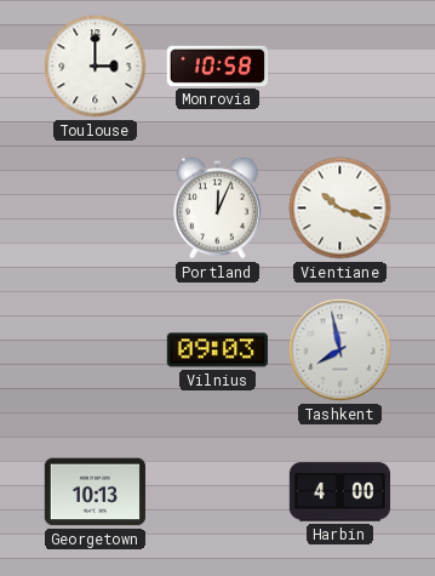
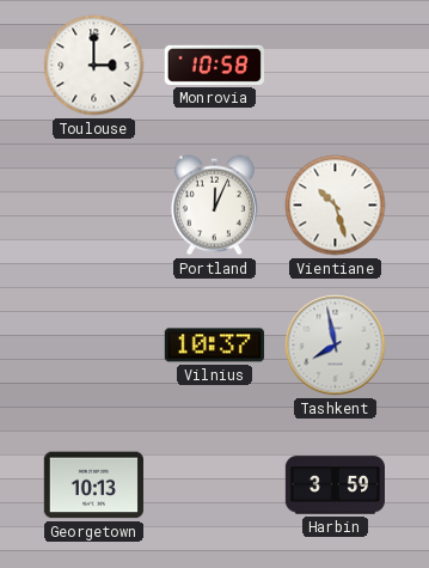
Vientiane: 10:18 -> 10:27 (336, 206)
Vilnius: 09:03 -> 10:37 (214, 346)
Harbin: 4:00 -> 3:59 (335, 485)
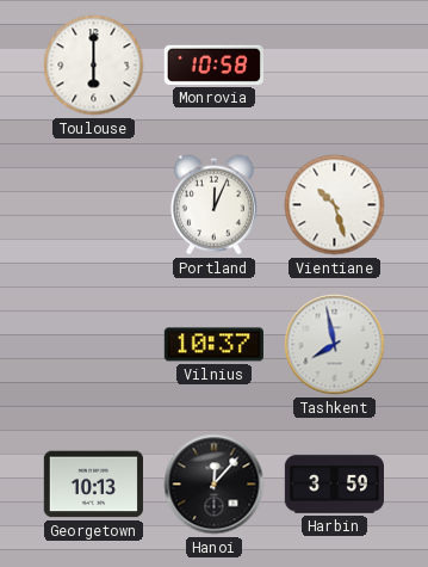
Toulouse: 3:00 -> 6:00 (94, 66)
Hanoi: none -> 12:07 (215, 485)
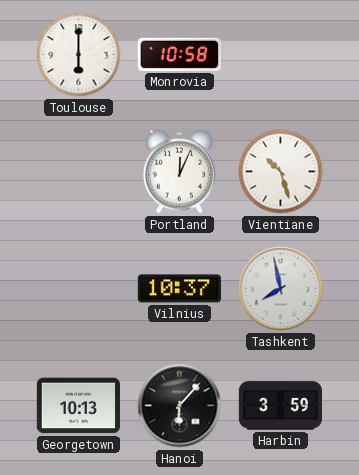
Hanoi: 12:07 -> 6:07 (180, 406)
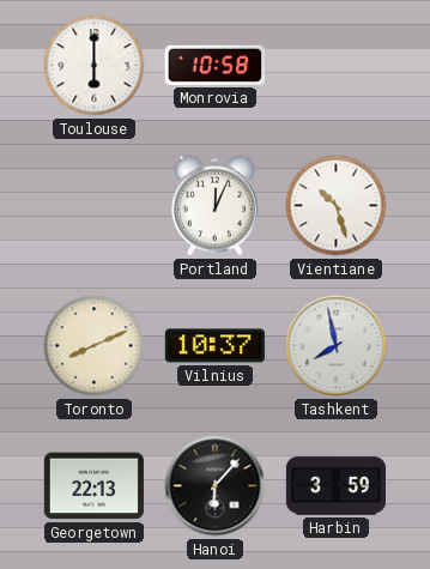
Toronto: none -> 8:11 (95, 346)
Georgetown: 10:13 -> 22:13 (93, 486)
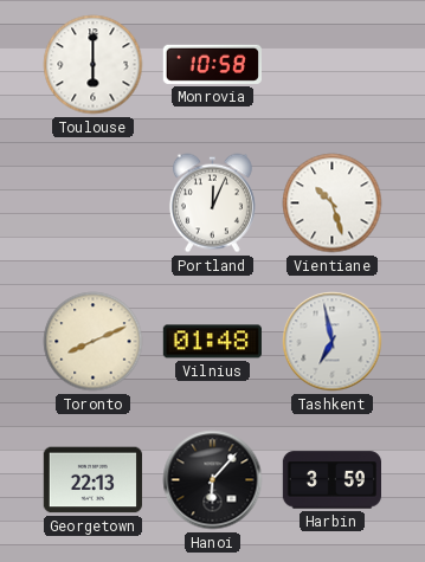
Vilnius: 10:37 -> 01:48 (212, 342)
Tashkent: 7:58 -> 6:58 (333, 342)
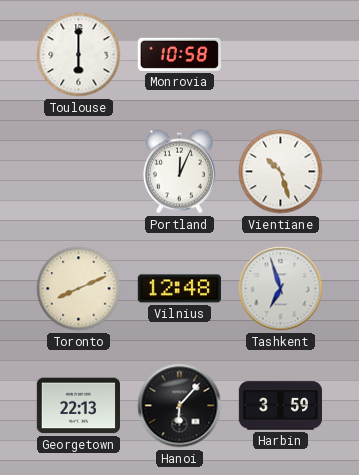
Vilnius: 01:48 -> 12:48 (179, 289)
Tashkent: 6:58 -> 6:57 (281, 289)
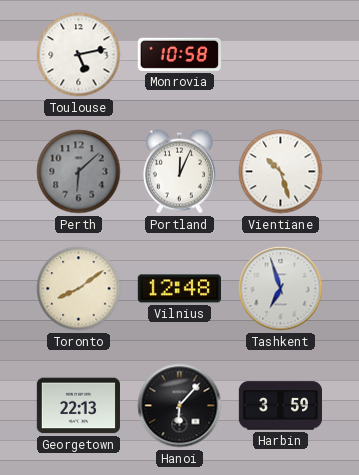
Toulouse: 6:00 -> 5:13 (79, 55)
Perth: none -> 6:08 (79, 172)
Toronto: 8:11 -> 8:09 (79, 289)
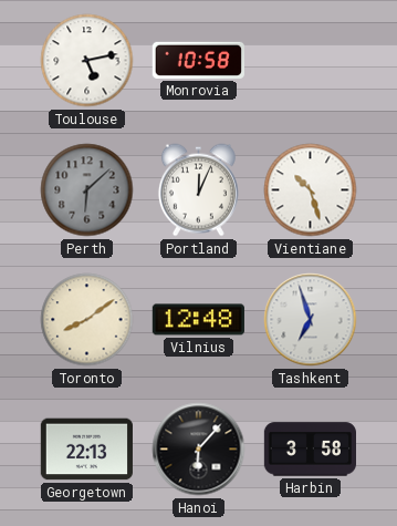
Harbin: 3:59 -> 3:58 (310, 450)
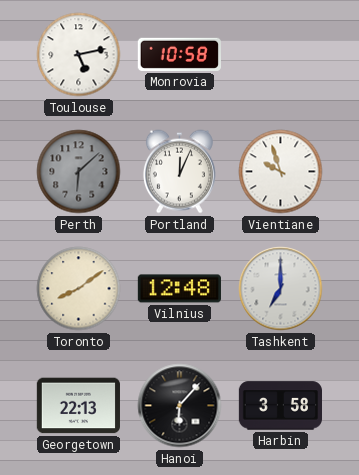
Vientiane: 10:27 -> 9:57 (281, 172)
Tashkent: 6:57 -> 7:00 (281, 289)
